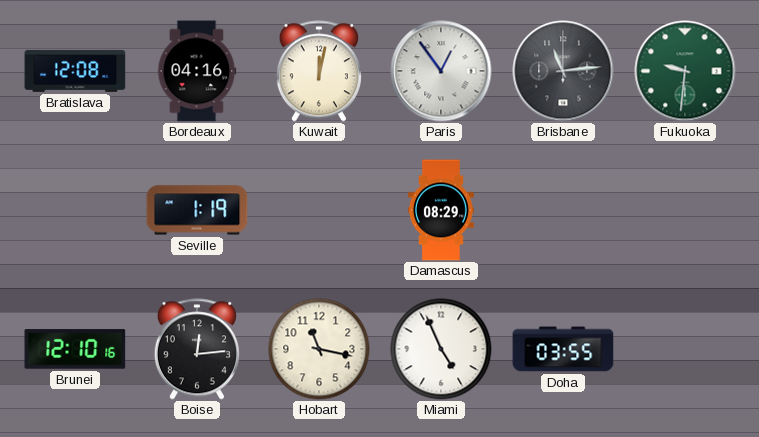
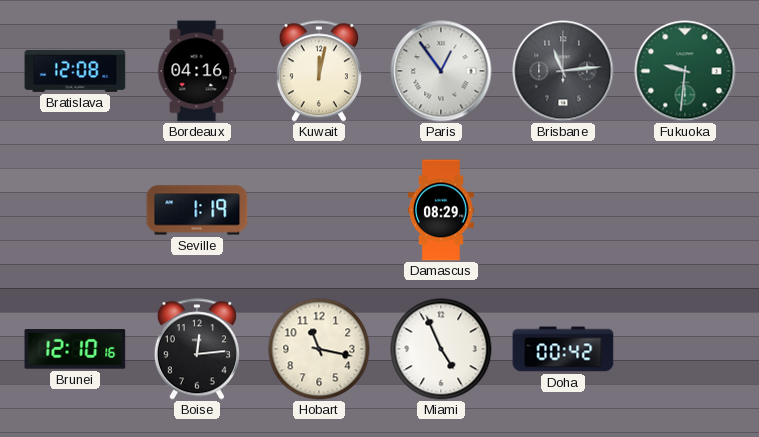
Doha: 03:55 -> 00:42 (563, 349)
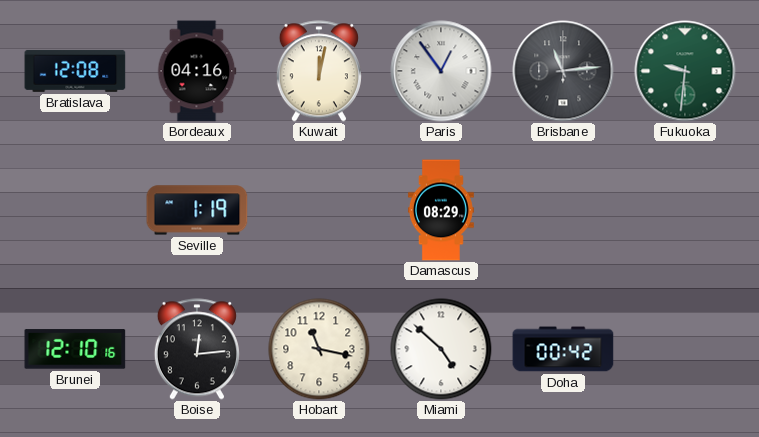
Miami: 4:56 -> 4:52 (441, 349)
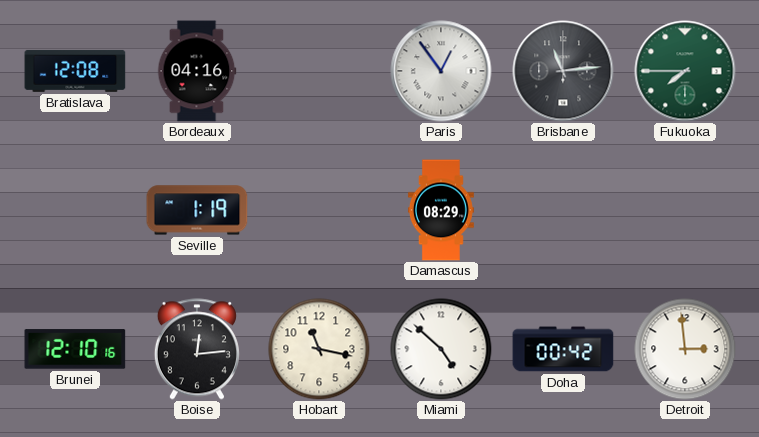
Kuwait: 12:02 -> none (319, 71)
Fukuoka: 9:31 -> 7:45 (685, 71)
Detroit: none -> 2:59 (685, 349)
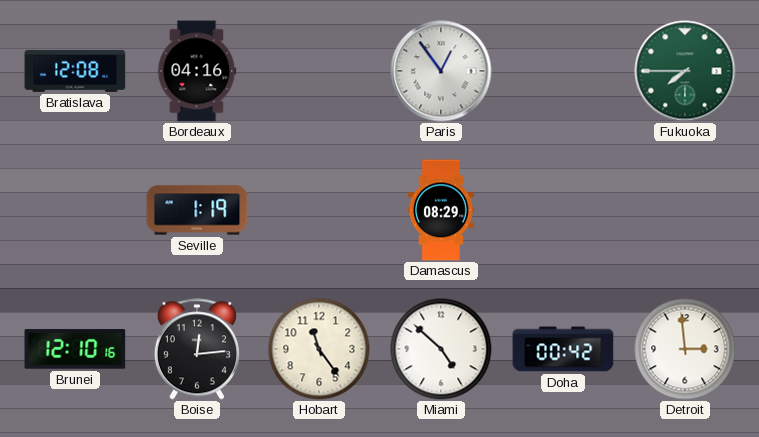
Brisbane: 11:14 -> none (563, 71)
Hobart: 11:17 -> 11:24 (319, 349)
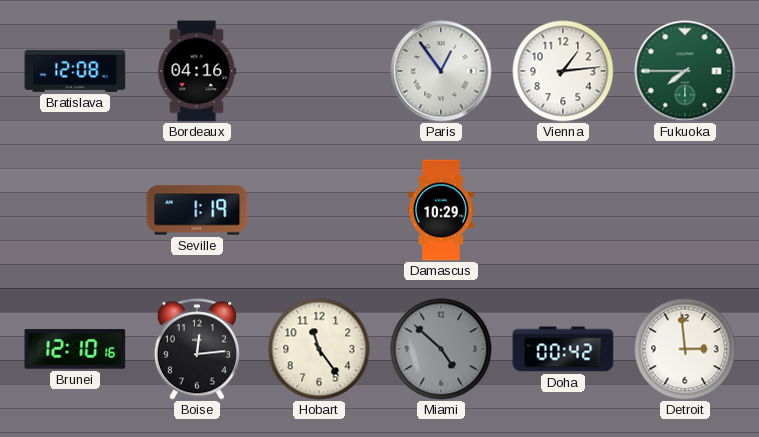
Vienna: none -> 1:14 (563, 71)
Damascus: 08:29 -> 10:29 (441, 210)
Miami dial: white -> grey (441, 349)
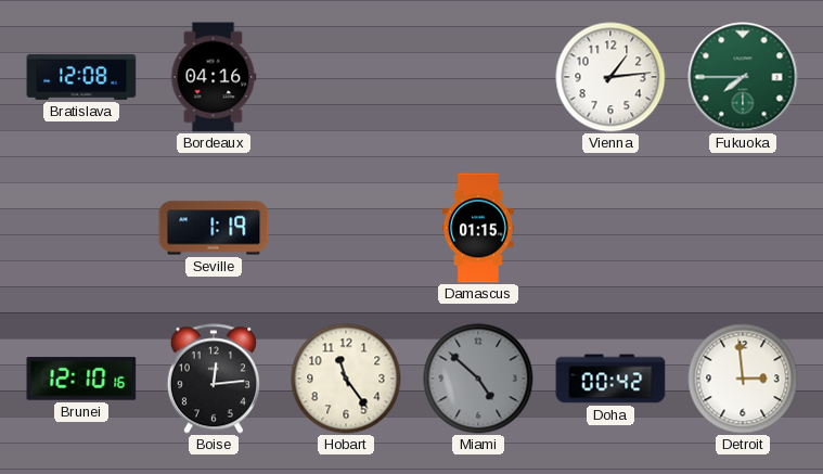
Paris: 12:54 -> none (441, 71)
Damascus: 10:29 -> 01:15 (478, 228)
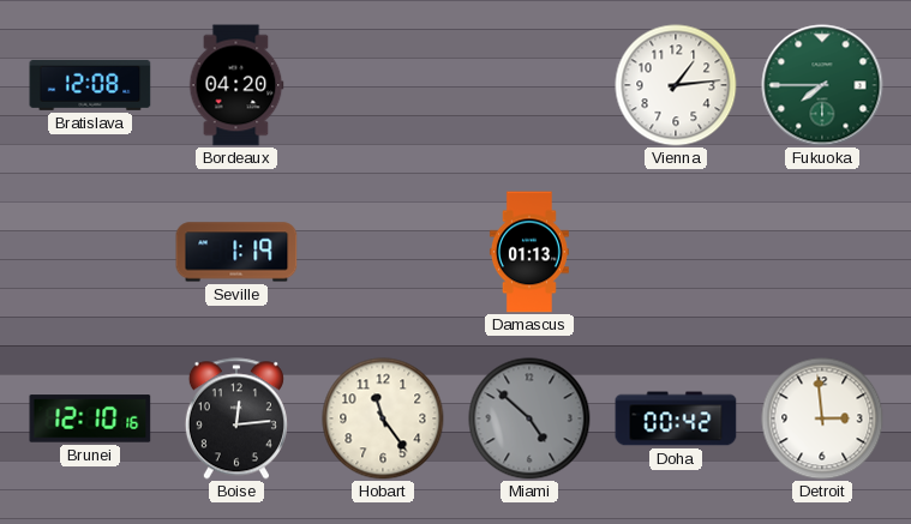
Bordeaux: 04:16 -> 04:20 (236, 85)
Damascus: 01:15 -> 01:13 (529, 252)
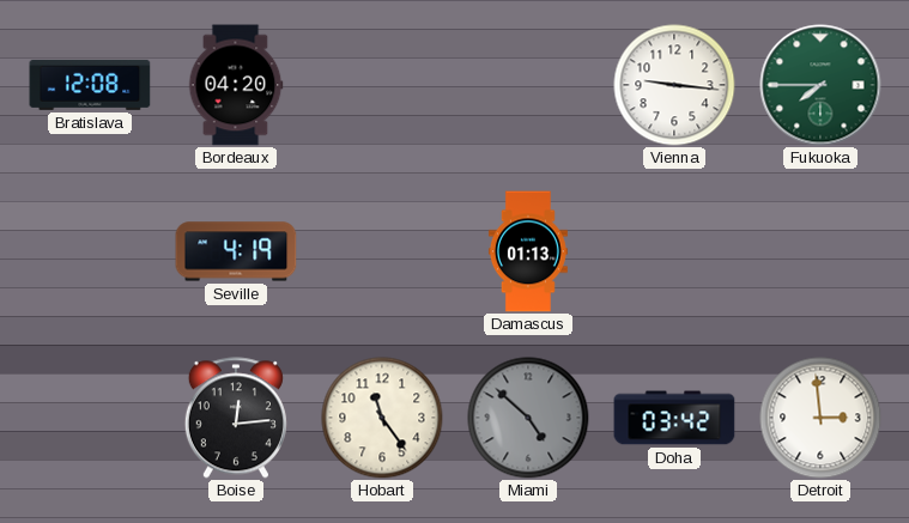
Vienna: 1:14 -> 9:16 (674, 85)
Seville: 1:19 -> 4:19 (236, 251)
Brunei: 12:10 -> none (90, 418)
Doha: 00:42 -> 03:42 (674, 418)
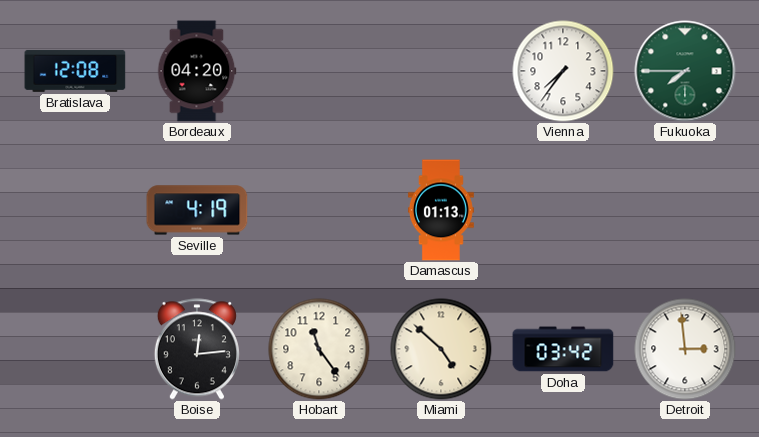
Vienna: 9:16 -> 7:36 (563, 71)
Miami dial: grey -> cream (441, 349)
